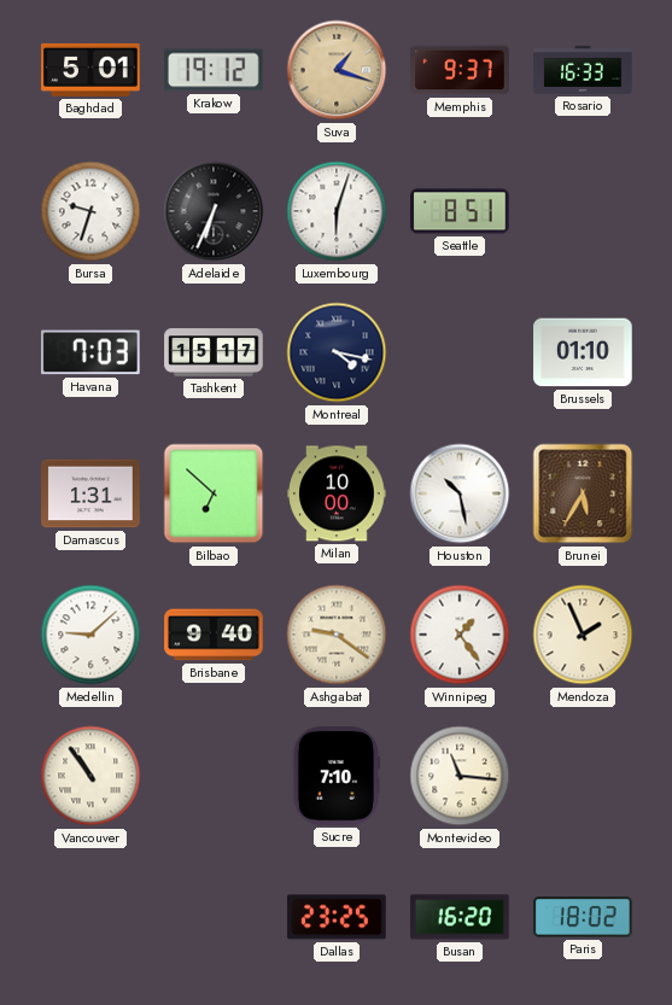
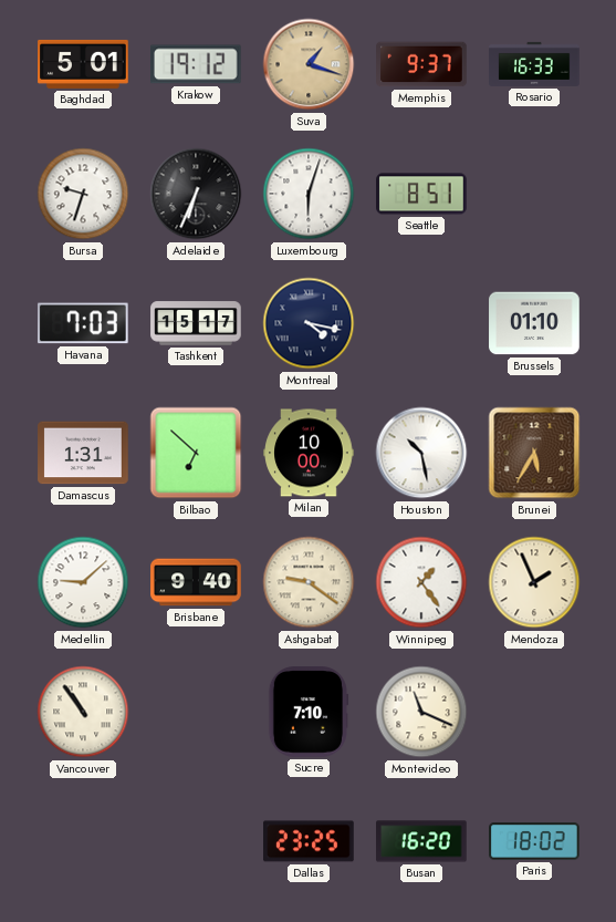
Montevideo: 11:16 -> 11:19 (421, 712)
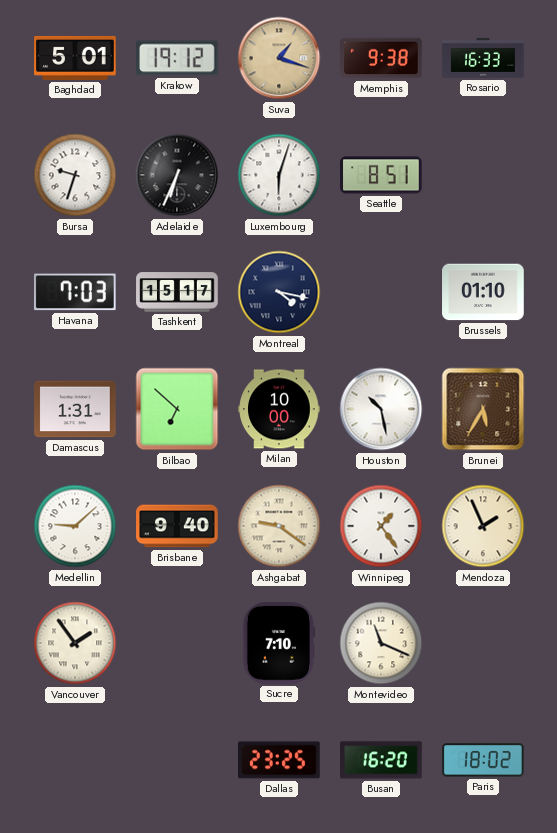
Memphis: 9:37 -> 9:38 (381, 58)
Vancouver: 10:54 -> 1:54 (75, 643)
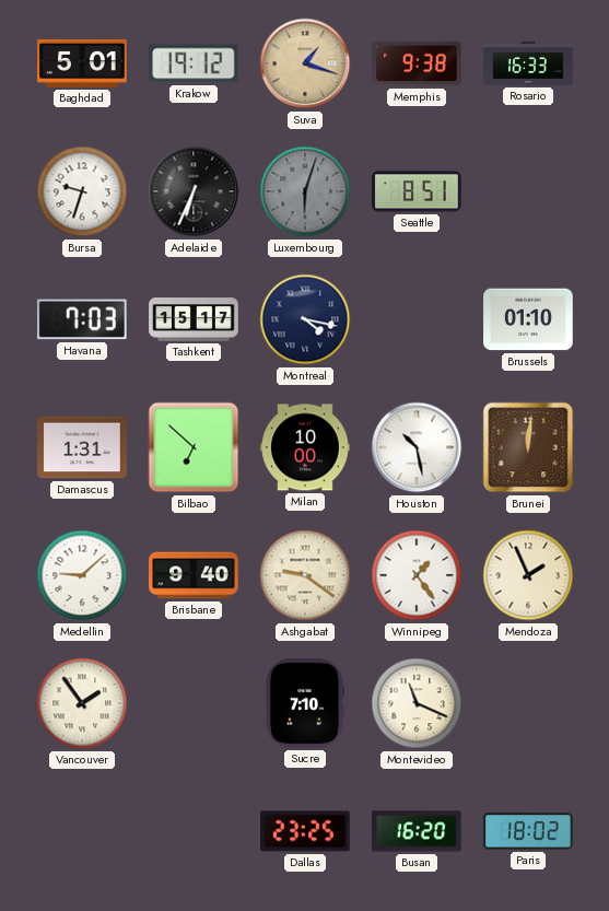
Luxembourg dial: white -> grey (305, 191)
Brunei: 5:35 -> 12:01 (528, 447)
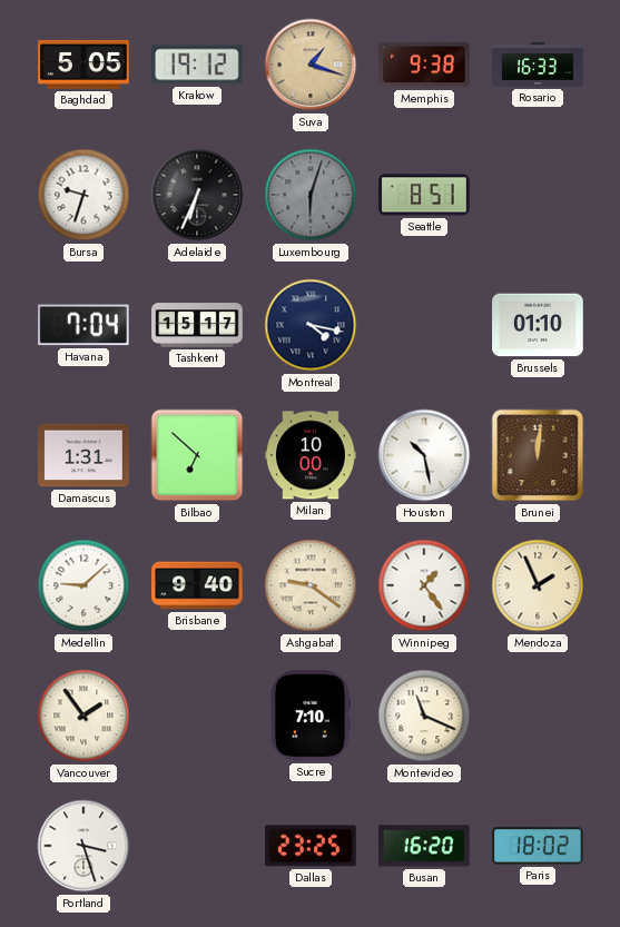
Baghdad: 5:01 -> 5:05 (83, 65)
Havana: 7:03 -> 7:04 (83, 325)
Portland: none -> 3:27 (83, 846)
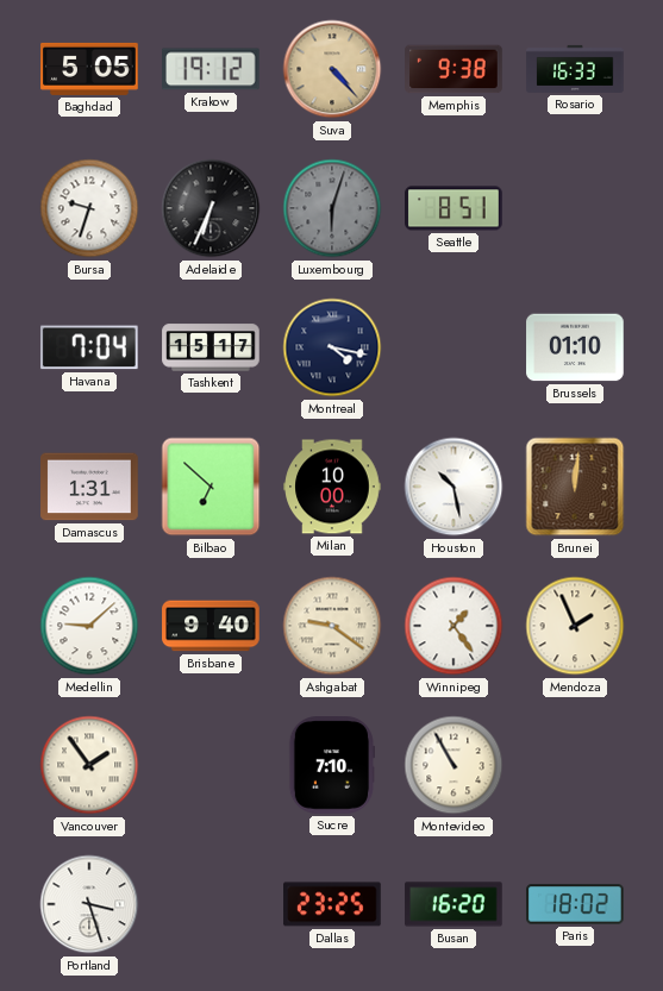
Suva: 1:18 -> 4:23 (332, 69)
Montevideo: 11:19 -> 10:55 (454, 765)
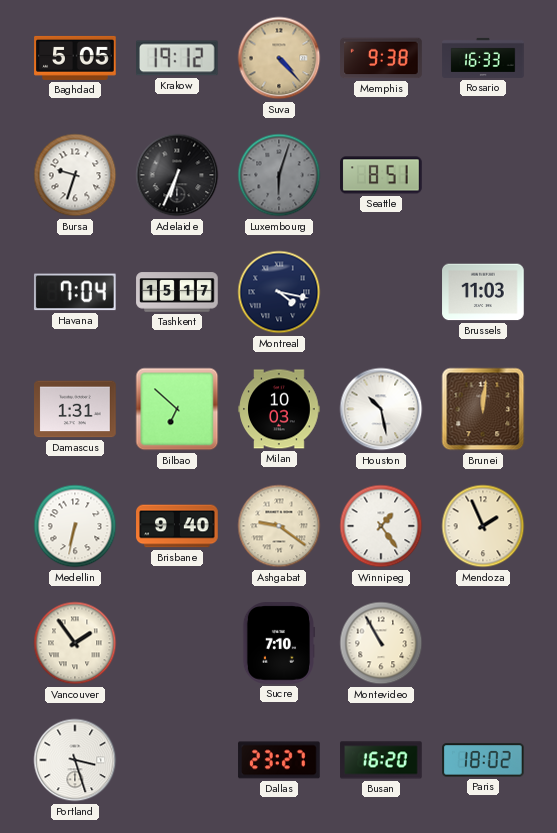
Brussels: 01:10 -> 11:03 (483, 292)
Milan: 10:00 -> 10:03 (279, 409)
Medellin: 9:08 -> 6:32 (75, 526)
Dallas: 23:25 -> 23:27 (279, 760)
